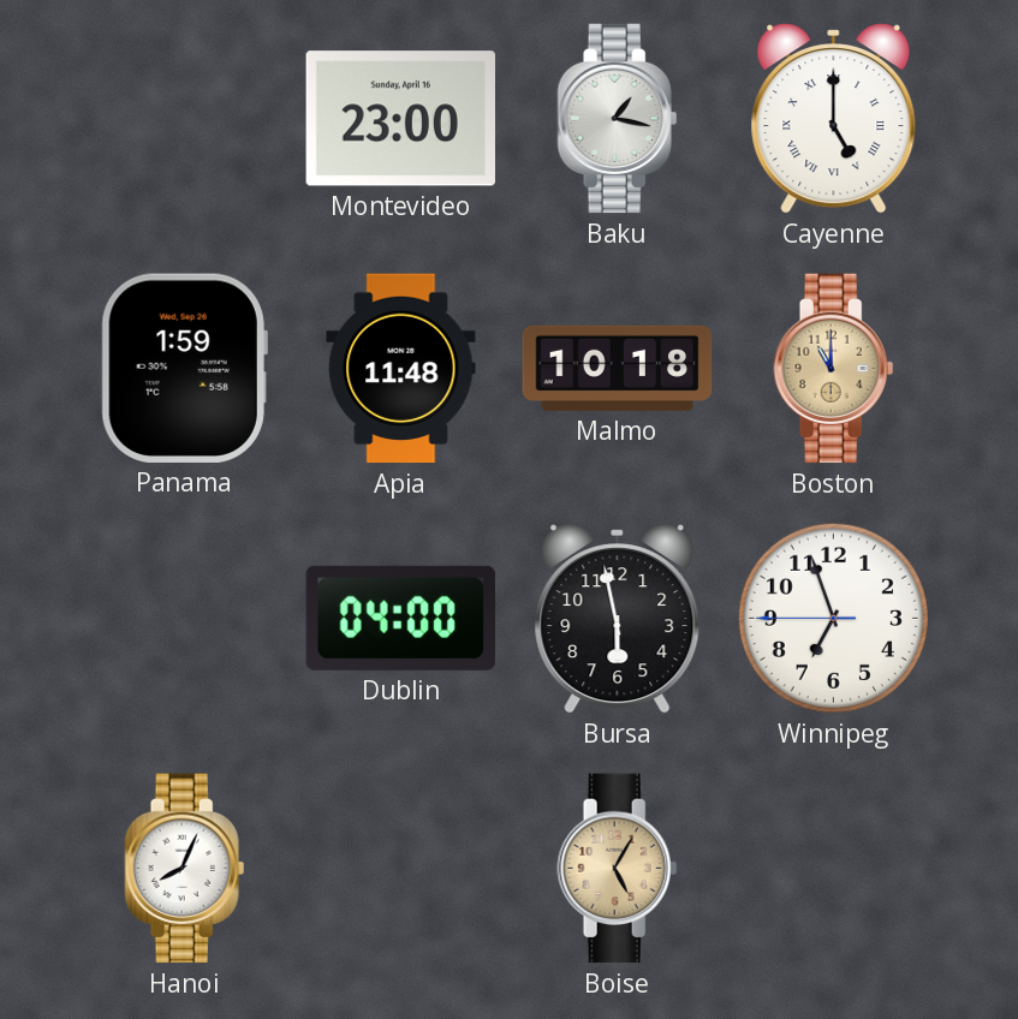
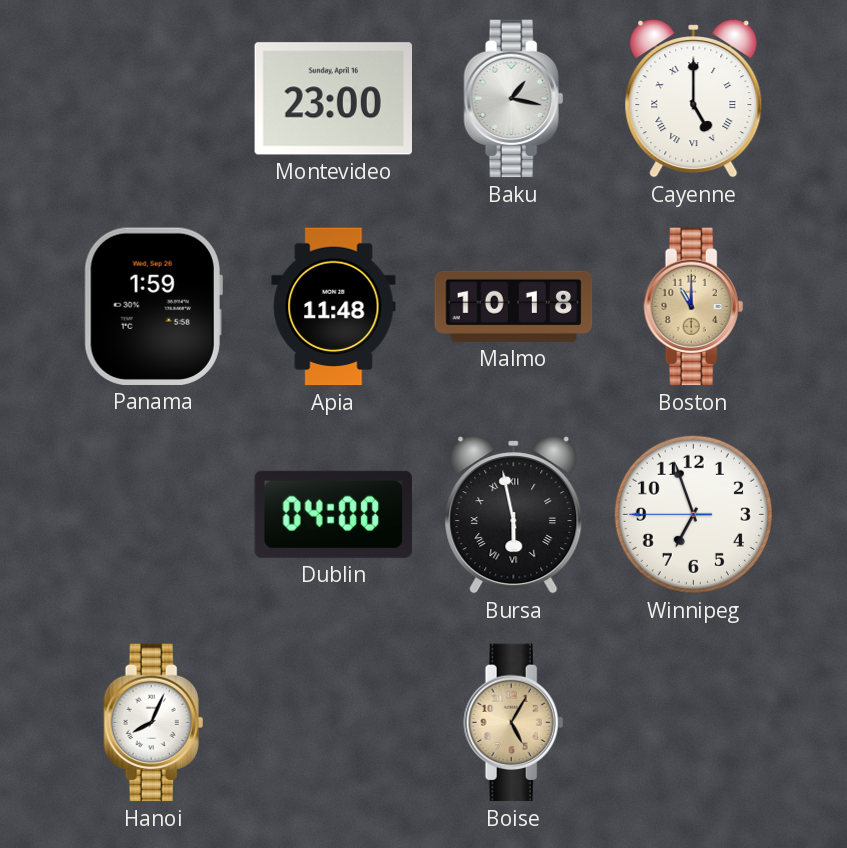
Bursa numerals: Arabic -> Roman (514, 515)
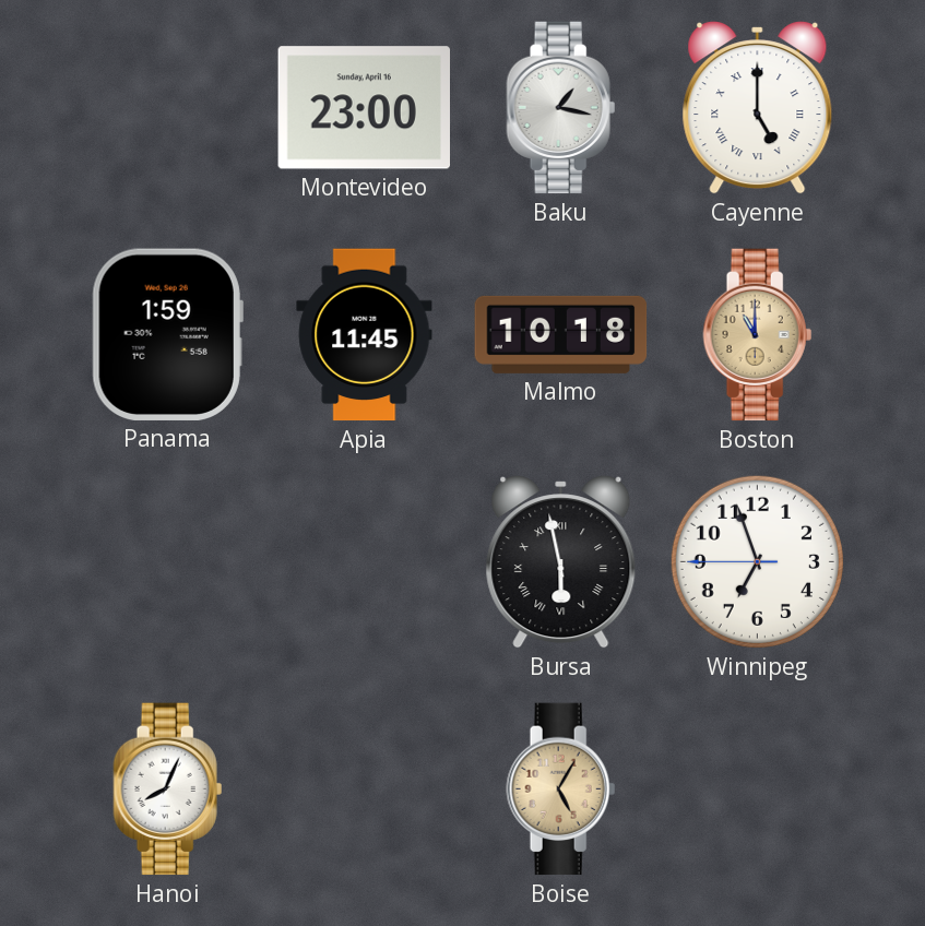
Apia: 11:48 -> 11:45 (365, 335)
Dublin: 04:00 -> none (333, 514)
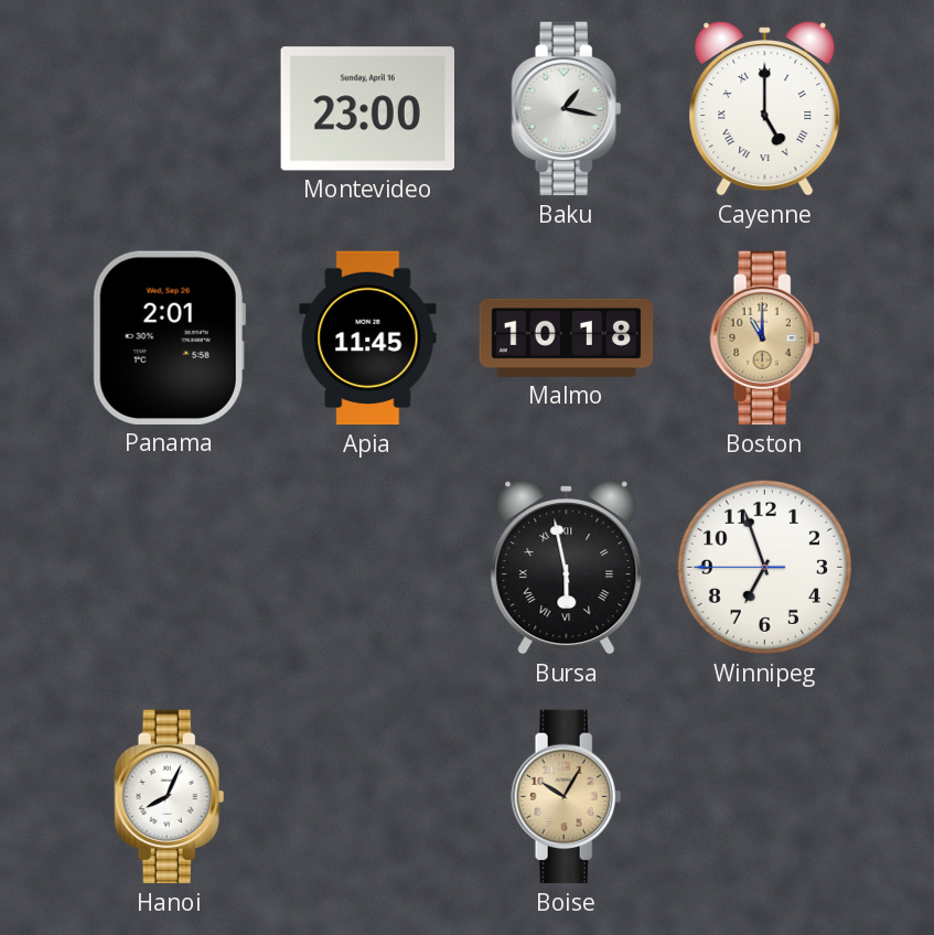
Panama: 1:59 -> 2:01 (169, 337)
Boise: 5:05 -> 10:05 (567, 797)
